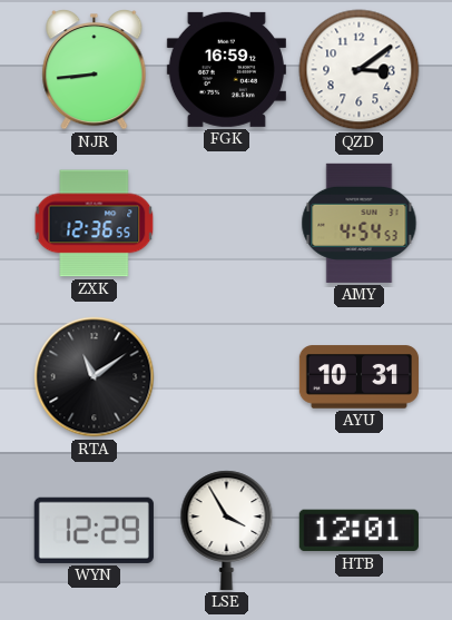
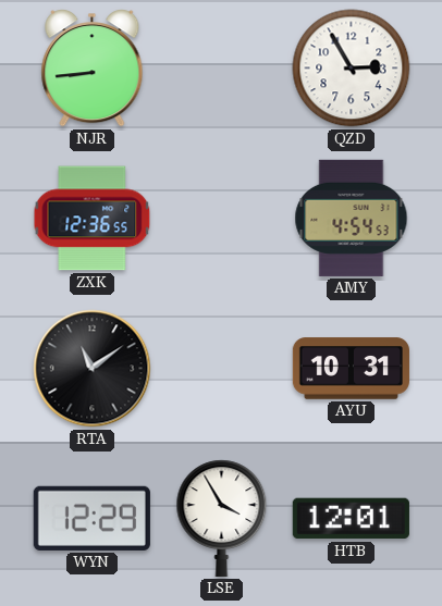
FGK: 16:59 -> none (226, 69)
QZD: 3:09 -> 2:55 (352, 69)
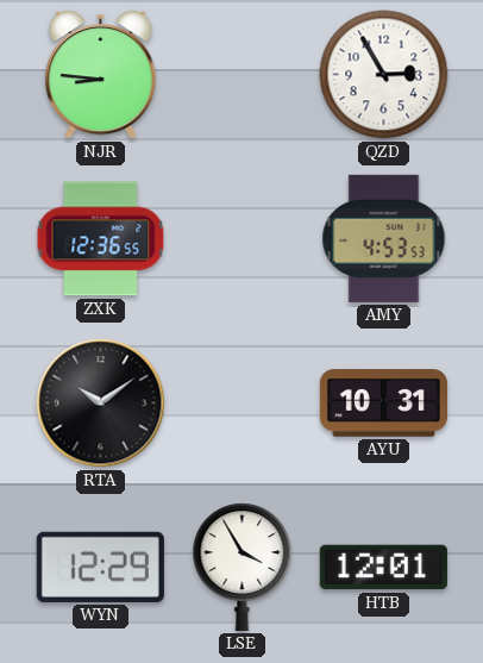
NJR: 8:44 -> 8:46 (101, 75)
AMY: 4:54 -> 4:53 (384, 238)
RTA: 11:09 -> 10:09 (101, 404)
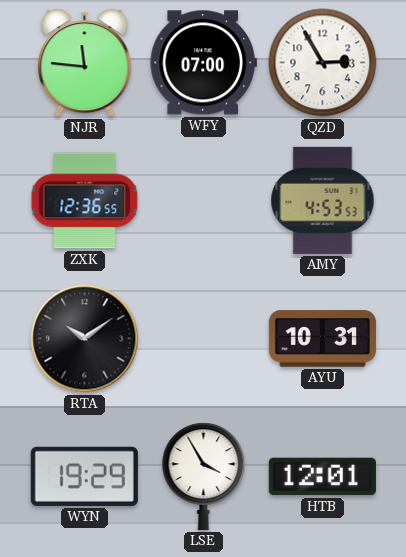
NJR: 8:46 -> 11:46 (85, 63)
WFY: none -> 07:00 (203, 63)
WYN: 12:29 -> 19:29 (84, 476)
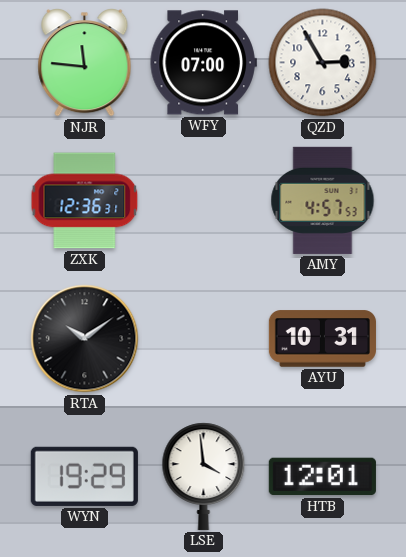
ZXK: 12:36:55 -> 12:36:31 (85, 201)
AMY: 4:53 -> 4:57 (323, 200)
LSE: 3:55 -> 3:59 (204, 476)
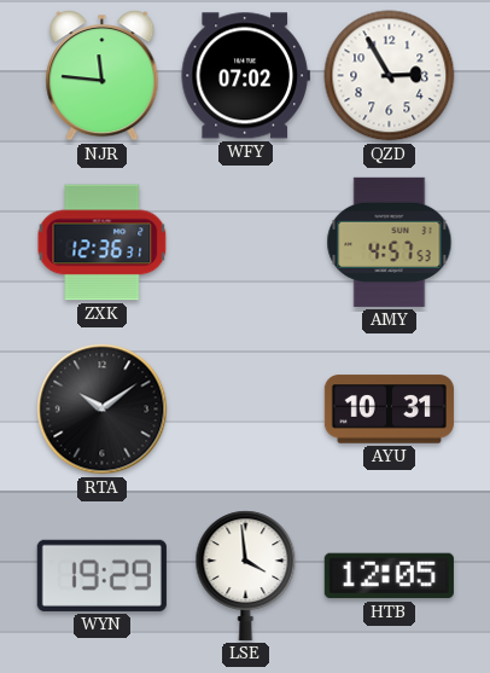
WFY: 07:00 -> 07:02 (245, 76)
HTB: 12:01 -> 12:05 (389, 576)
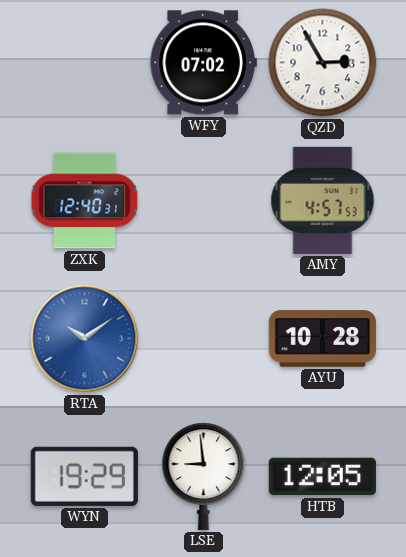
NJR: 11:46 -> none (103, 76)
ZXK: 12:36 -> 12:40 (85, 201)
RTA dial: black -> blue (85, 339)
AYU: 10:31 -> 10:28 (322, 339)
LSE: 3:59 -> 8:59 (204, 476)
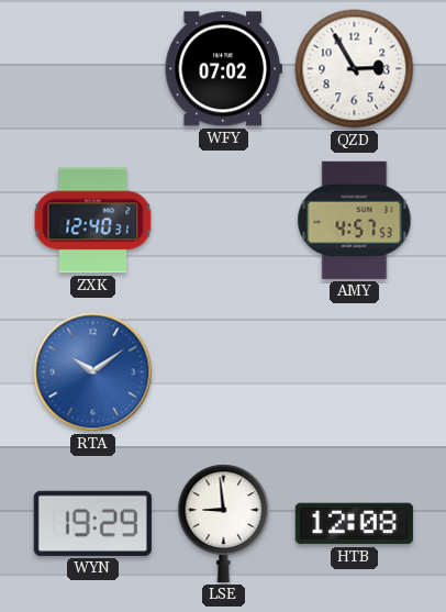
AYU: 10:28 -> none (322, 339)
HTB: 12:05 -> 12:08 (354, 524)
